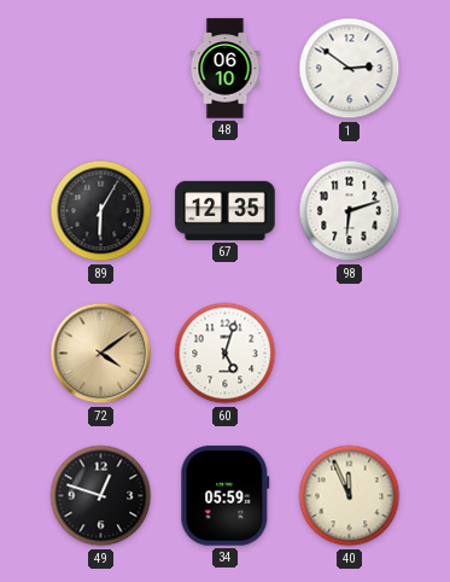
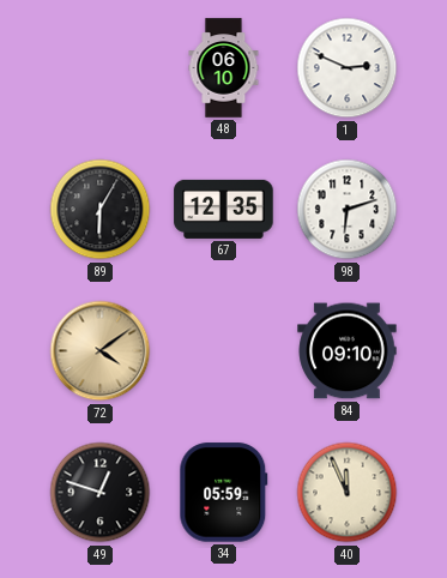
1: 2:51 -> 2:49 (348, 68)
60: 5:03 -> none (226, 354)
84: none -> 09:10 (348, 351)
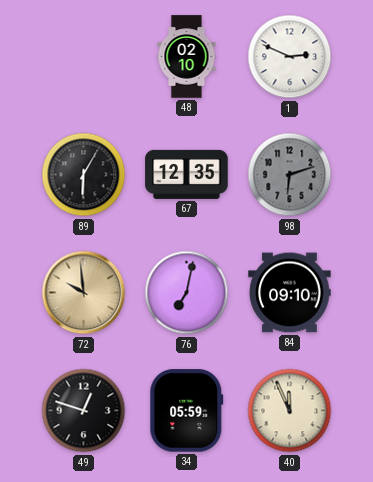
48: 06:10 -> 02:10 (187, 57)
98 dial: white -> grey (290, 175)
72: 4:09 -> 9:59 (84, 293)
76: none -> 7:02 (187, 293)
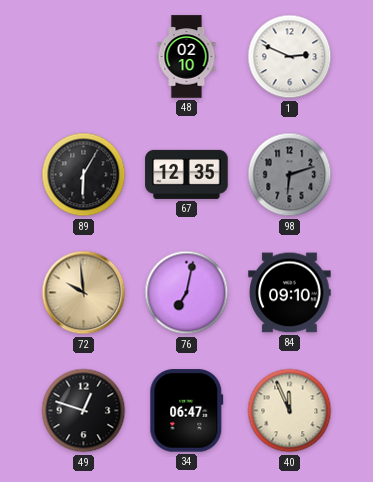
34: 05:59 -> 06:47 (187, 411)
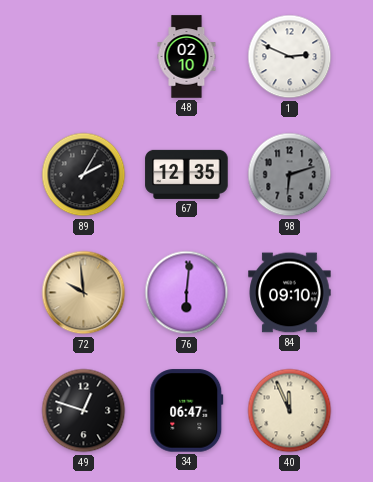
89: 6:05 -> 2:05 (84, 175)
76: 7:02 -> 6:01 (187, 293)
